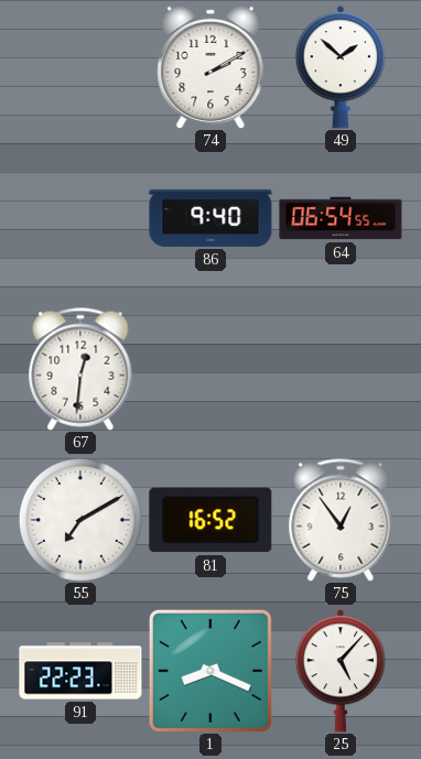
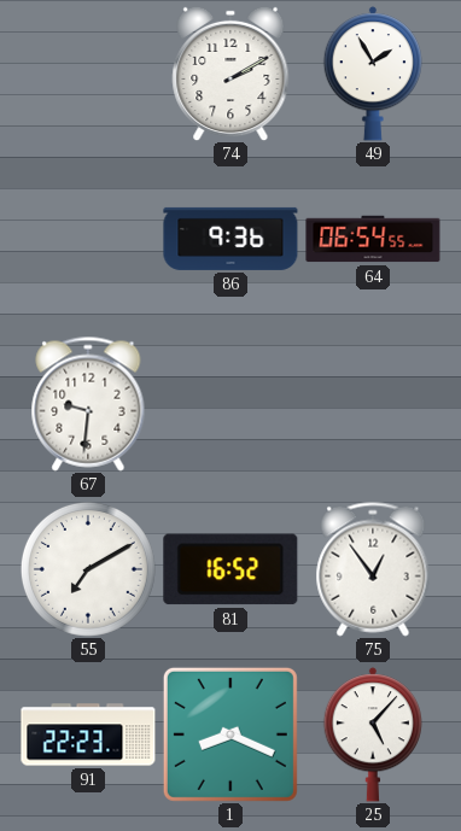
49: 1:52 -> 1:55 (372, 74)
86: 9:40 -> 9:36 (230, 239)
67: 12:31 -> 9:31 (88, 404)
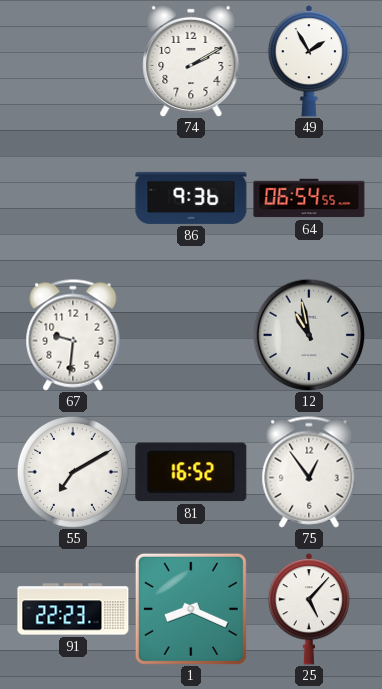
12: none -> 10:58 (309, 335)
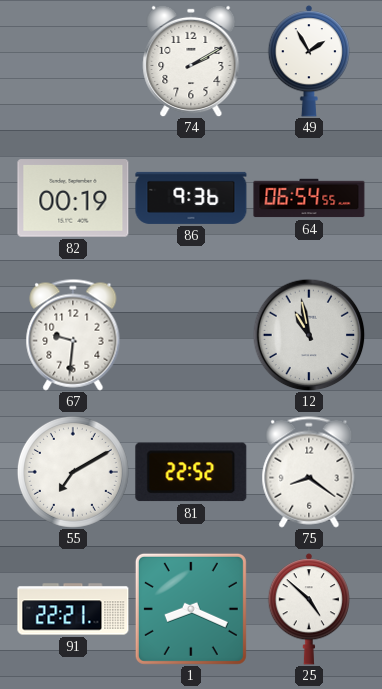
82: none -> 00:19 (73, 198)
81: 16:52 -> 22:52 (191, 472)
75: 12:54 -> 8:21 (309, 472)
91: 22:23 -> 22:21 (73, 609)
25: 5:07 -> 4:52 (308, 609)
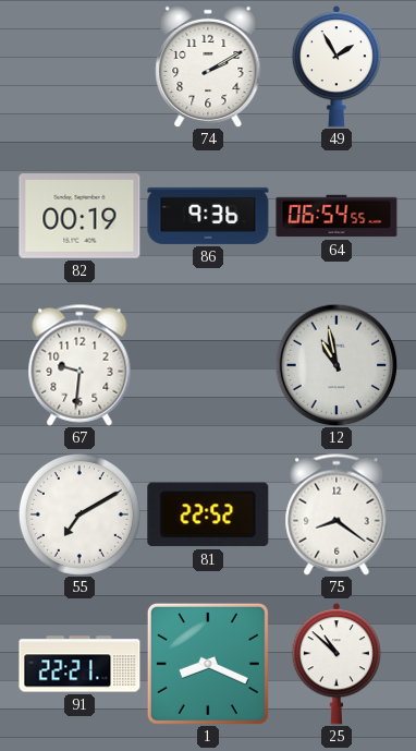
25: 4:52 -> 10:52 (335, 664)
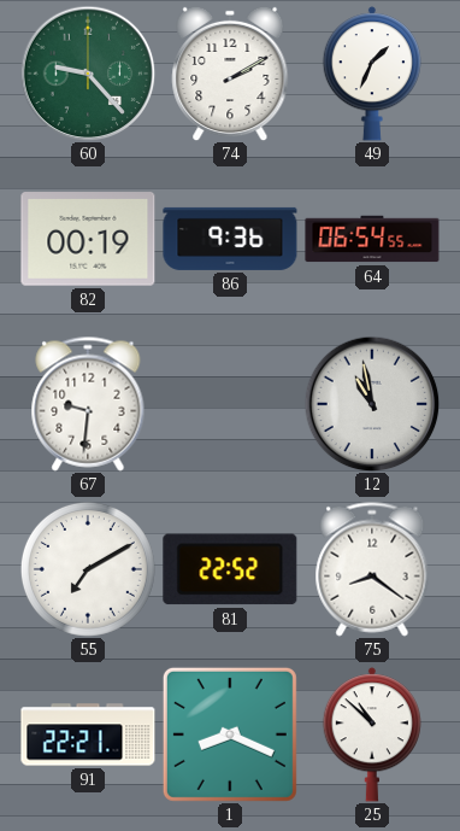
60: none -> 9:23 (88, 74)
49: 1:55 -> 1:34 (371, 74)
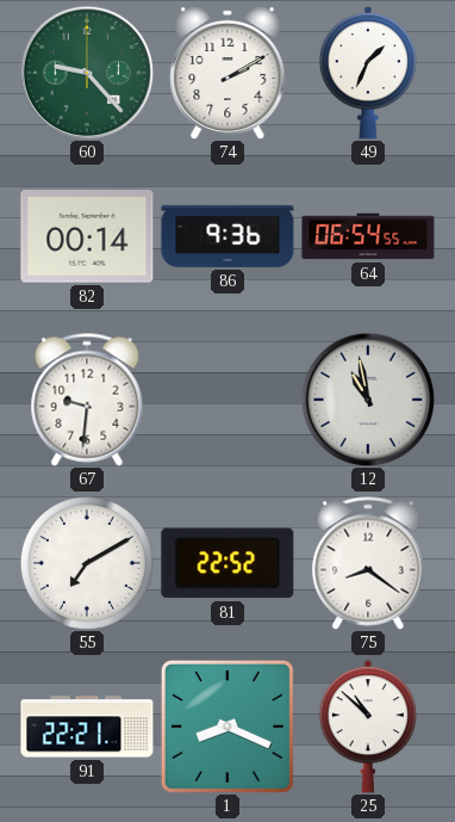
82: 00:19 -> 00:14 (87, 236)
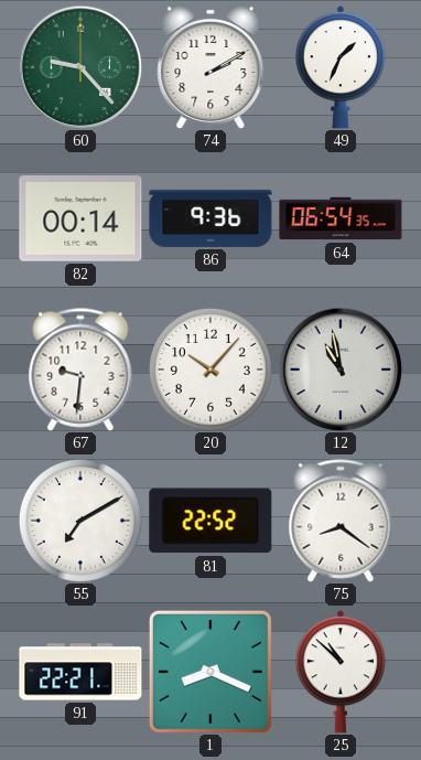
64: 06:54:55 -> 06:54:35 (341, 218)
20: none -> 10:07 (210, 370)
